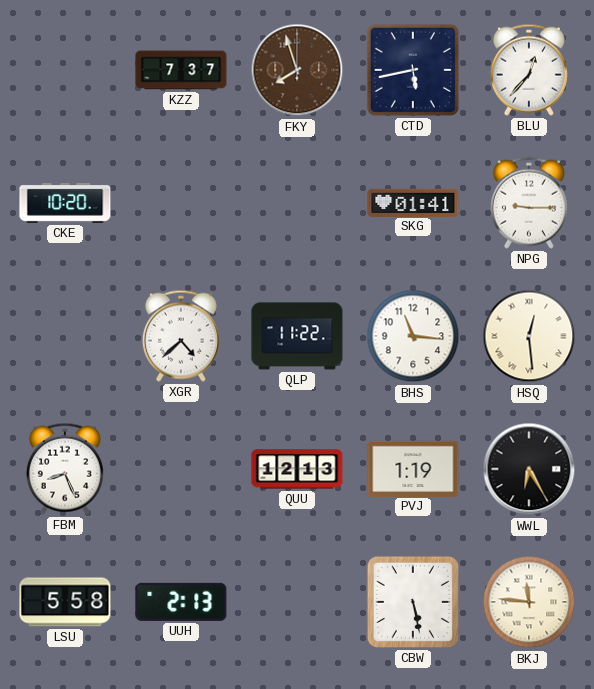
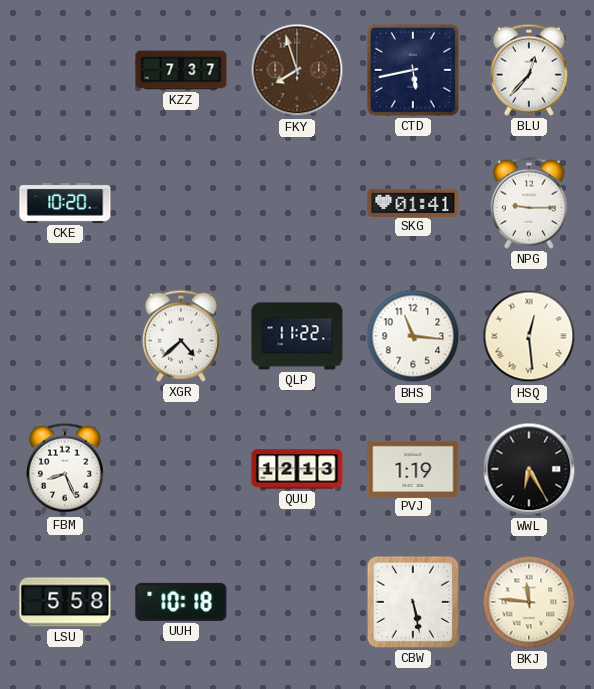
UUH: 2:13 -> 10:18 (181, 602)
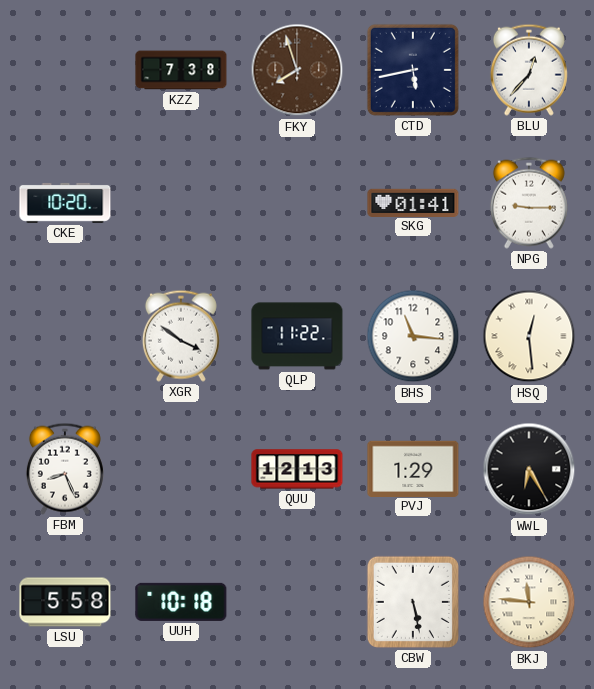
KZZ: 7:37 -> 7:38 (181, 70)
XGR: 4:38 -> 3:51 (181, 336)
PVJ: 1:19 -> 1:29 (413, 468)
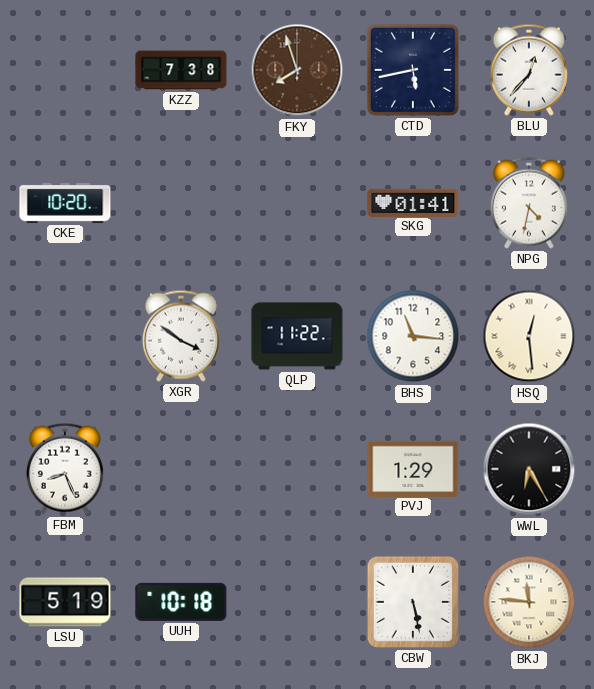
NPG: 9:15 -> 4:32 (529, 203)
QUU: 12:13 -> none (297, 469)
LSU: 5:58 -> 5:19 (65, 602)
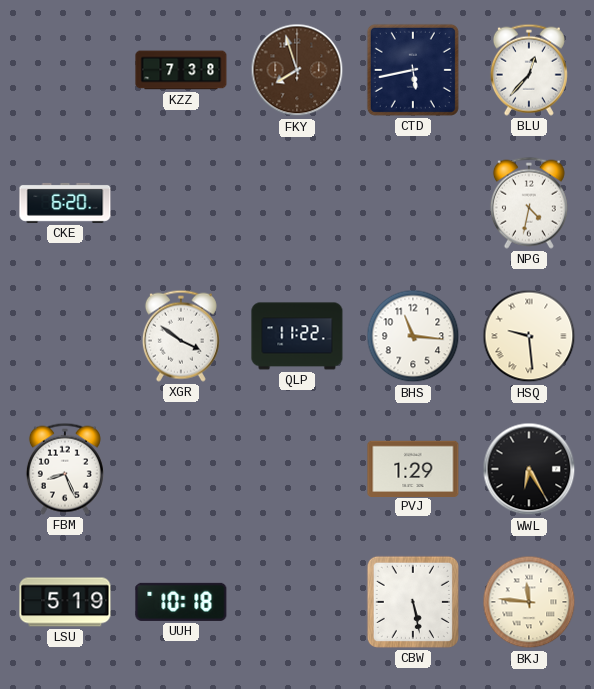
CKE: 10:20 -> 6:20 (65, 203)
SKG: 01:41 -> none (413, 202)
HSQ: 12:29 -> 9:29 (529, 336)
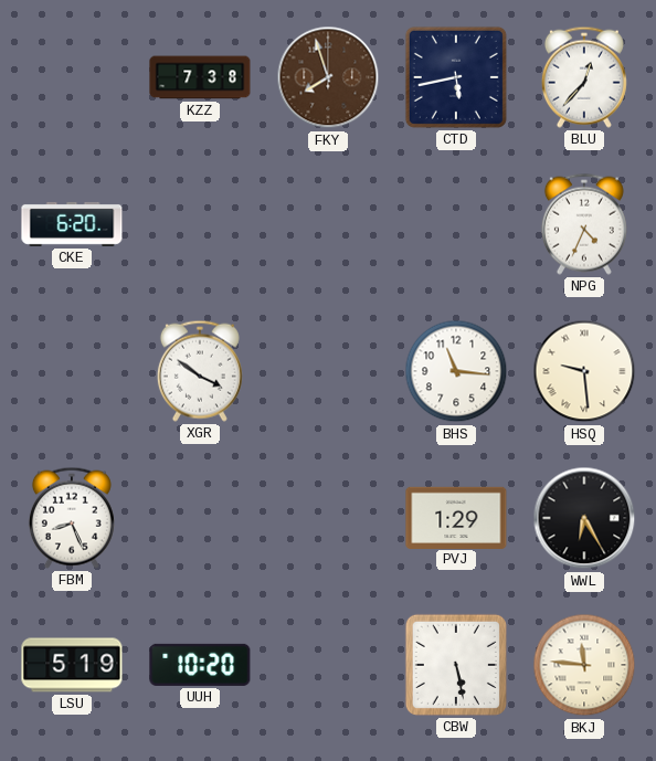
NPG: 4:32 -> 4:34 (584, 224)
QLP: 11:22 -> none (297, 336)
UUH: 10:18 -> 10:20 (200, 665)
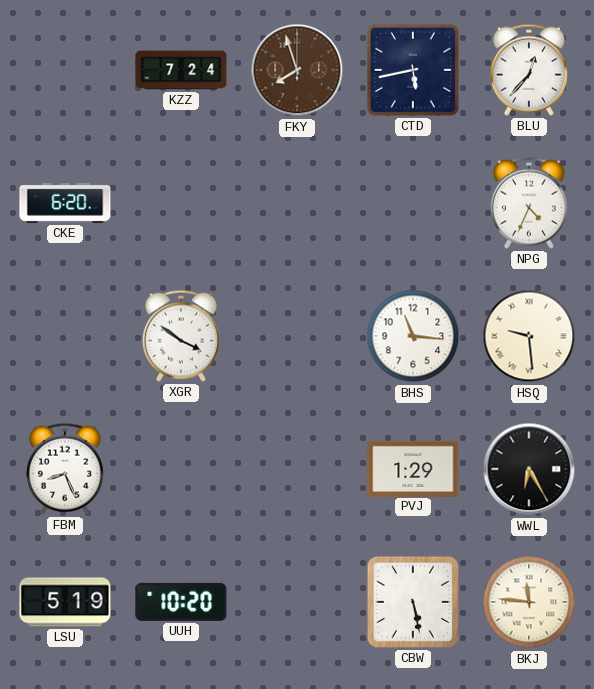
KZZ: 7:38 -> 7:24 (181, 70)
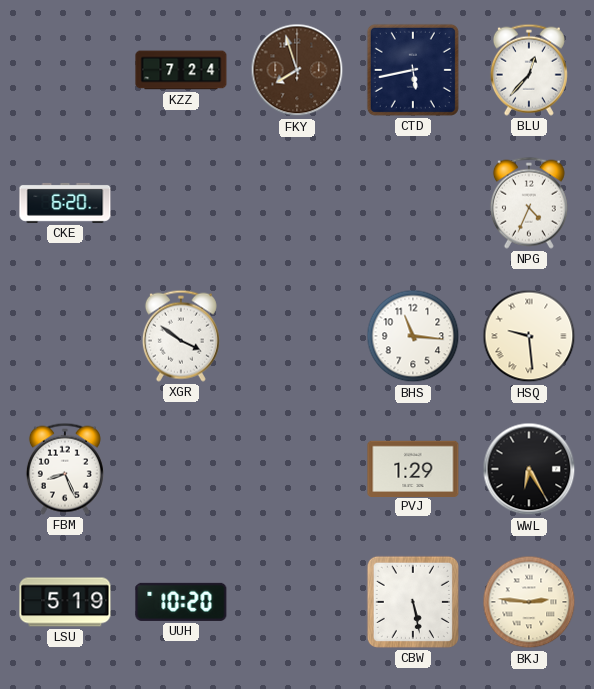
BKJ: 11:46 -> 2:46 (529, 602)
